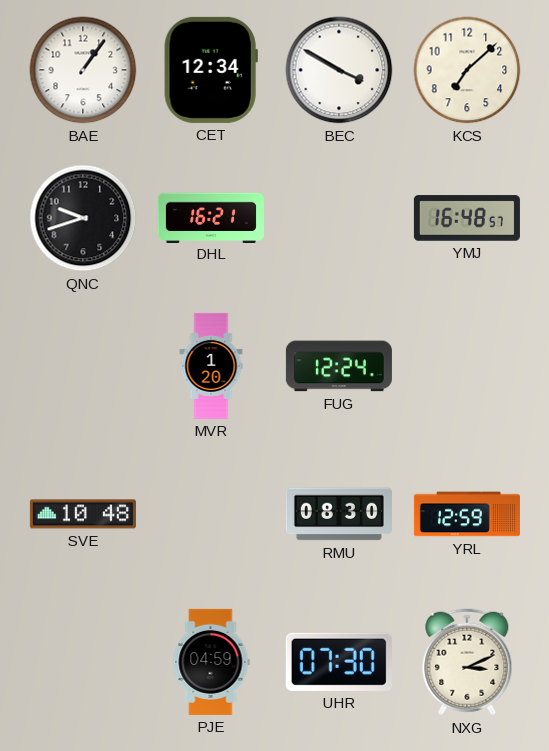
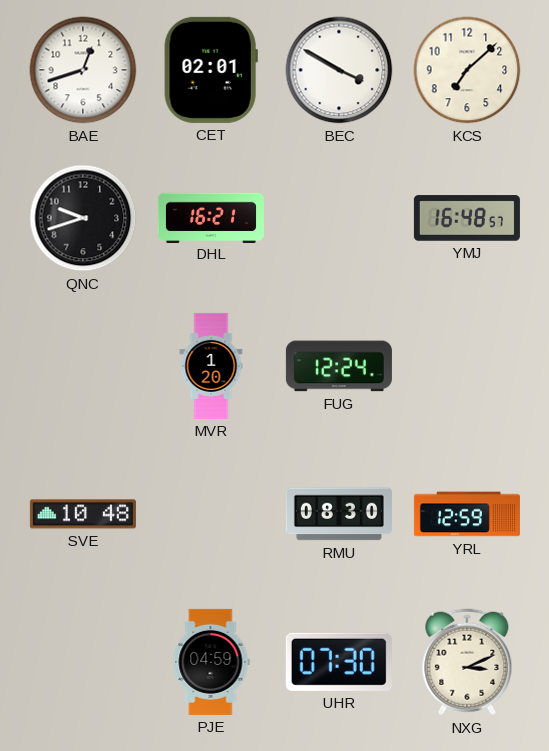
BAE: 1:06 -> 12:42 (83, 70)
CET: 12:34 -> 02:01 (211, 70)
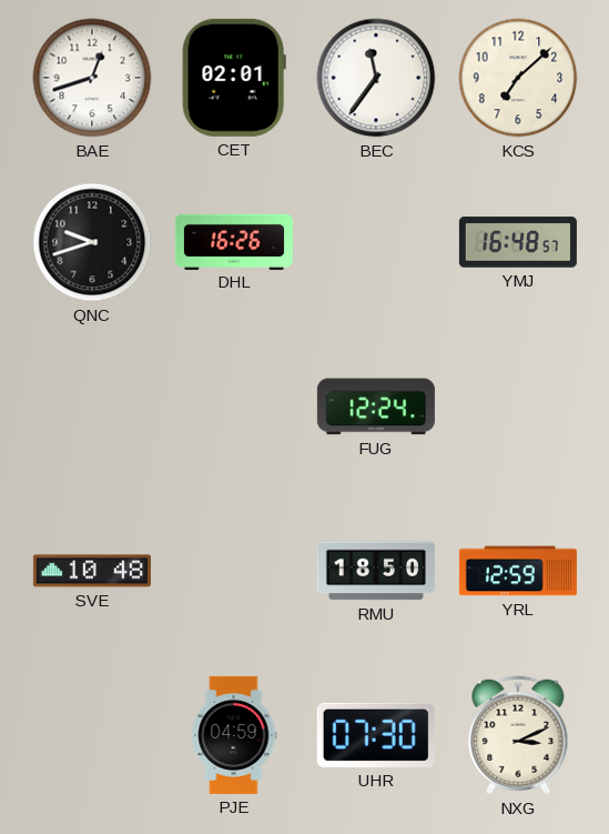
BEC: 3:50 -> 11:36 (376, 78)
DHL: 16:21 -> 16:26 (234, 241)
MVR: 1:20 -> none (211, 366)
RMU: 08:30 -> 18:50 (376, 571)
